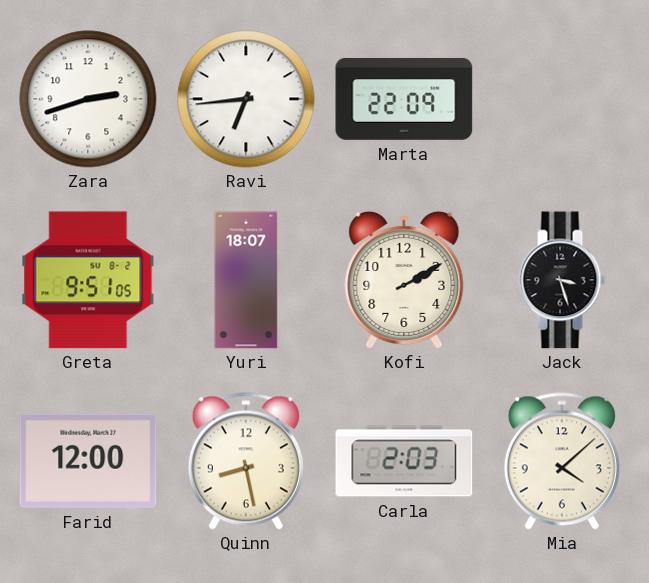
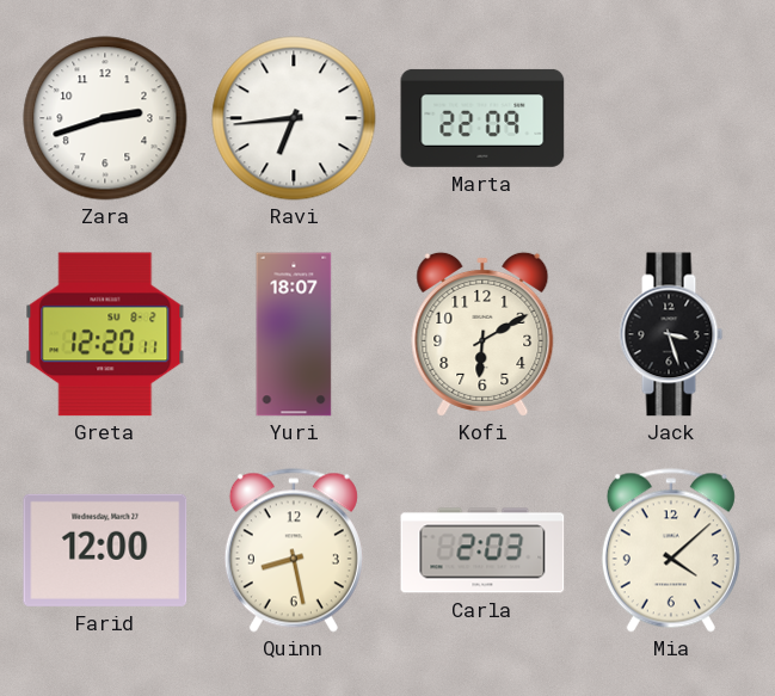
Greta: 9:51 -> 12:20 (105, 334)
Kofi: 2:10 -> 6:10 (482, 334)
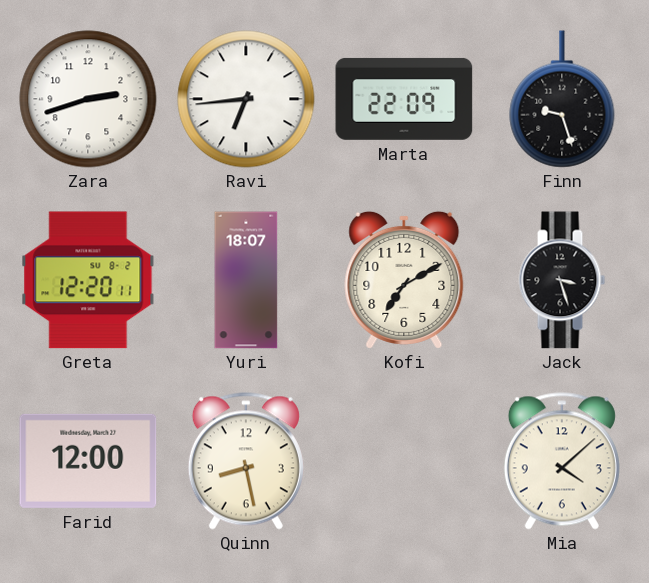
Finn: none -> 9:27 (562, 99)
Kofi: 6:10 -> 7:10 (404, 280)
Carla: 2:03 -> none (482, 550)
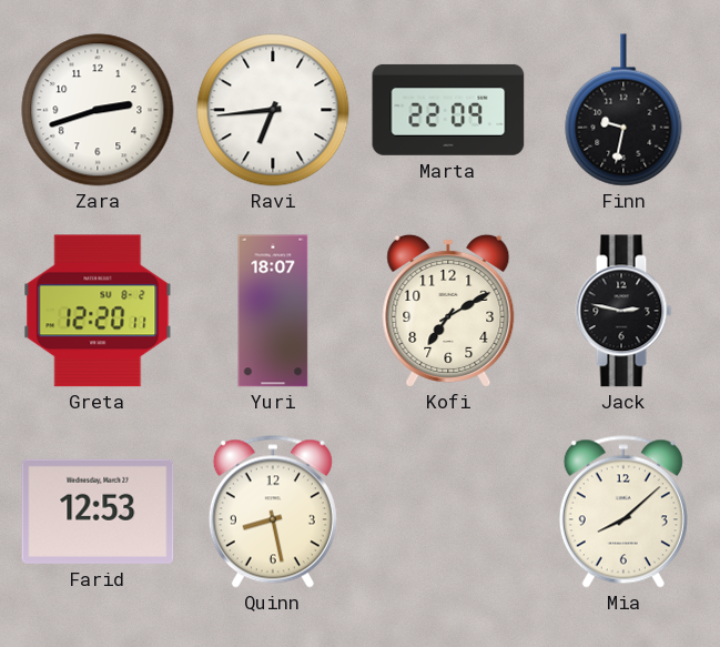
Finn: 9:27 -> 9:32 (623, 110)
Jack: 3:27 -> 2:47 (623, 311)
Farid: 12:00 -> 12:53 (98, 512)
Mia: 4:08 -> 8:08 (623, 512)
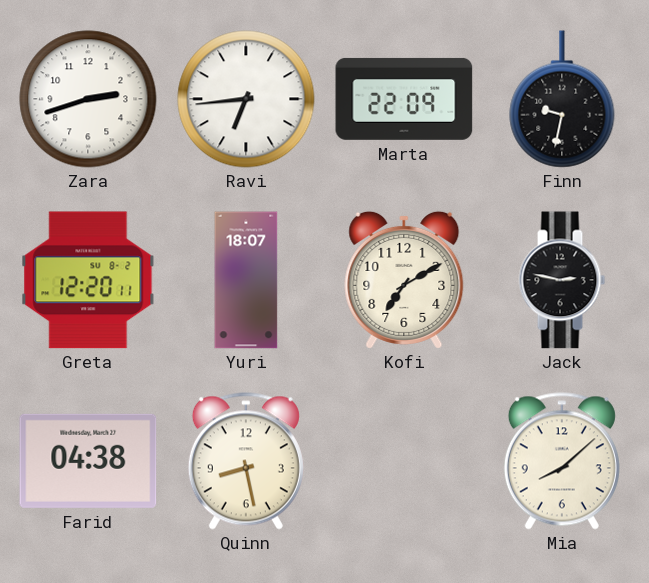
Farid: 12:53 -> 04:38 (88, 461)
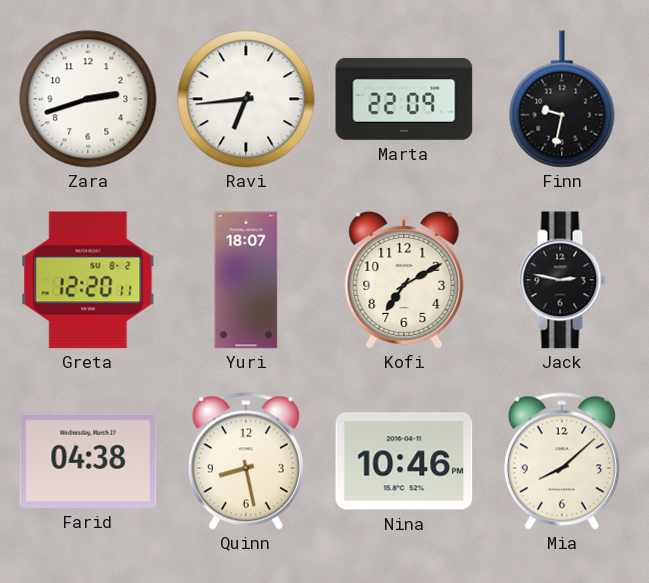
Nina: none -> 10:46 (404, 461)
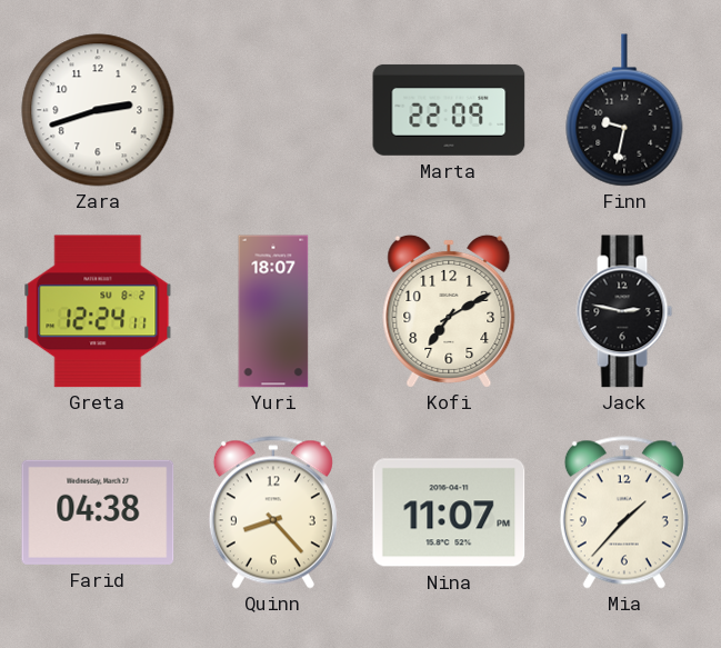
Ravi: 6:44 -> none (246, 99)
Greta: 12:20 -> 12:24 (98, 311)
Quinn: 8:28 -> 8:23 (273, 512)
Nina: 10:46 -> 11:07 (449, 512)
Mia: 8:08 -> 1:37 (624, 512)
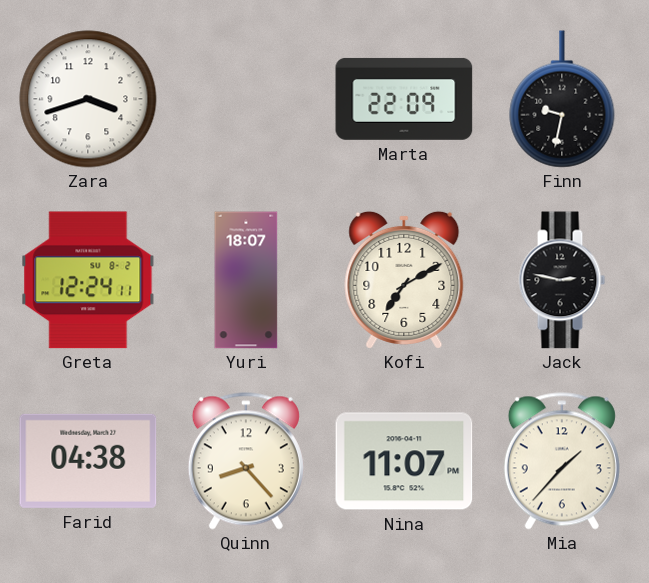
Zara: 2:42 -> 3:42 (88, 99)
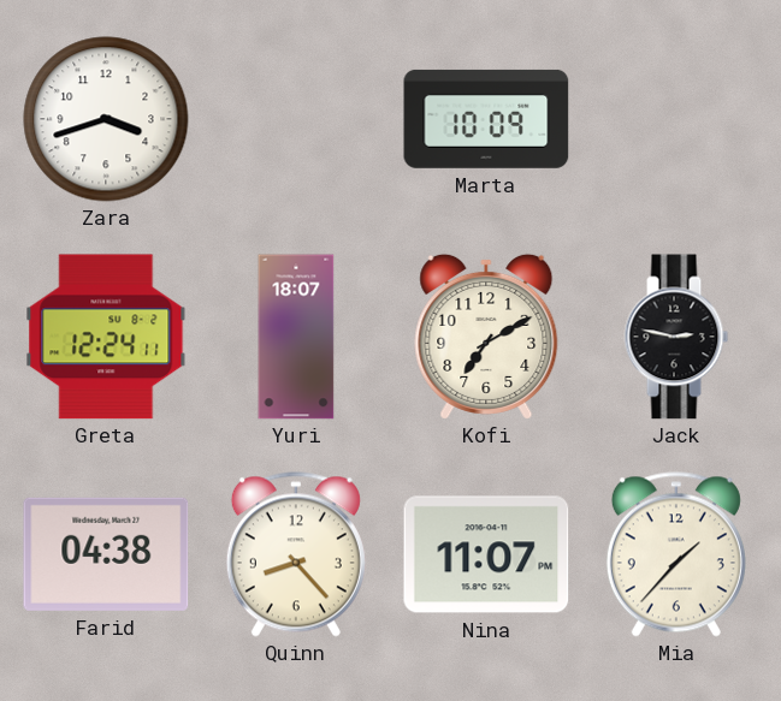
Marta: 22:09 -> 10:09 (486, 119)
Finn: 9:32 -> none (562, 99)
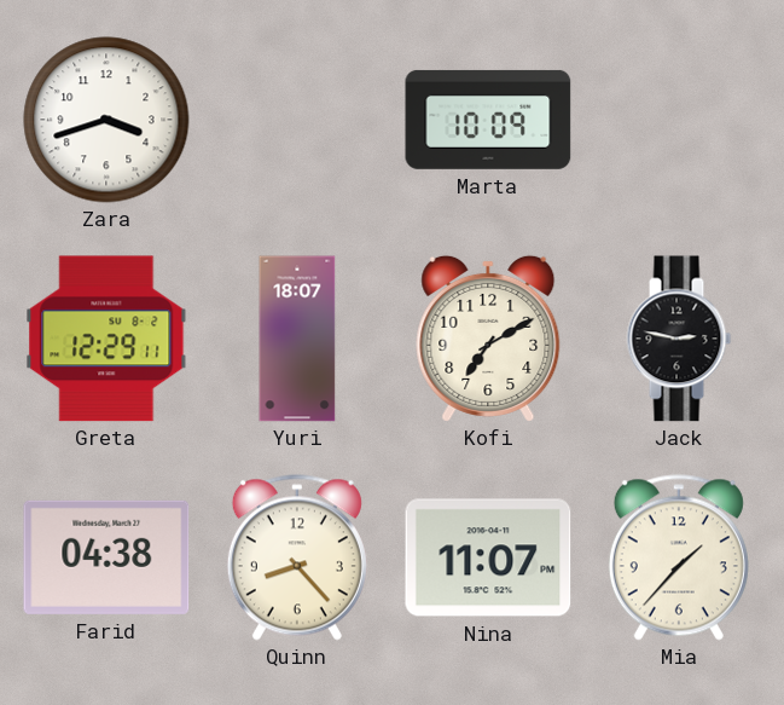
Greta: 12:24 -> 12:29 (106, 339)
